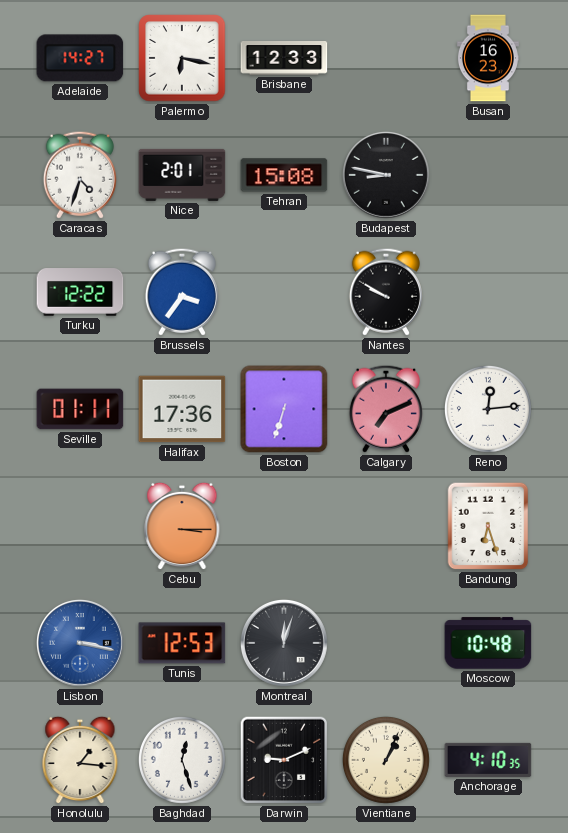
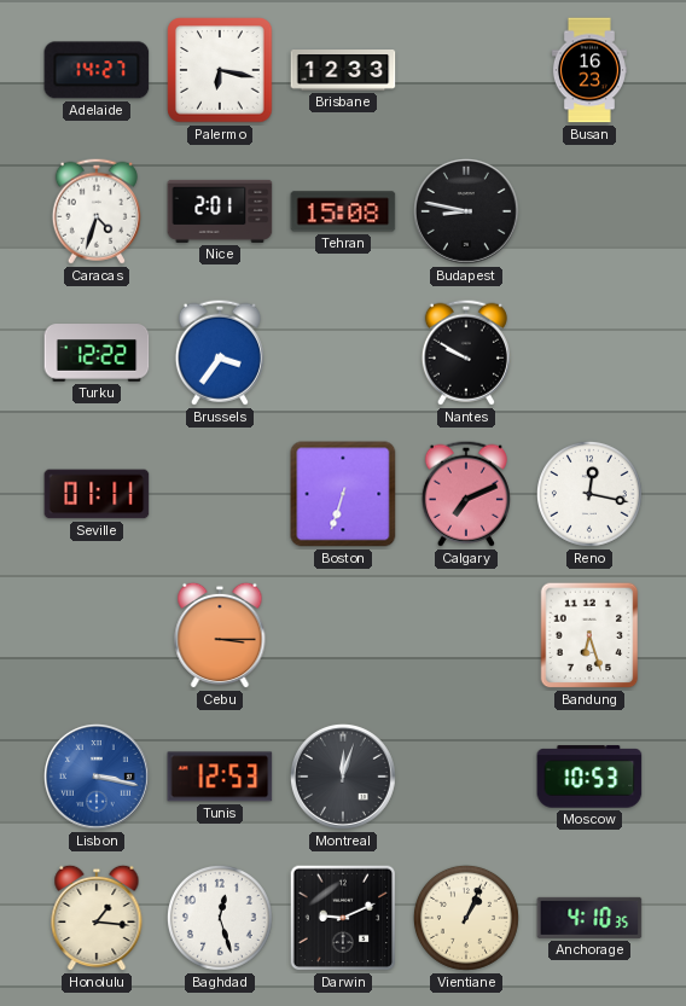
Halifax: 17:36 -> none (182, 409)
Reno: 12:14 -> 12:17 (589, 494)
Moscow: 10:48 -> 10:53 (589, 777)
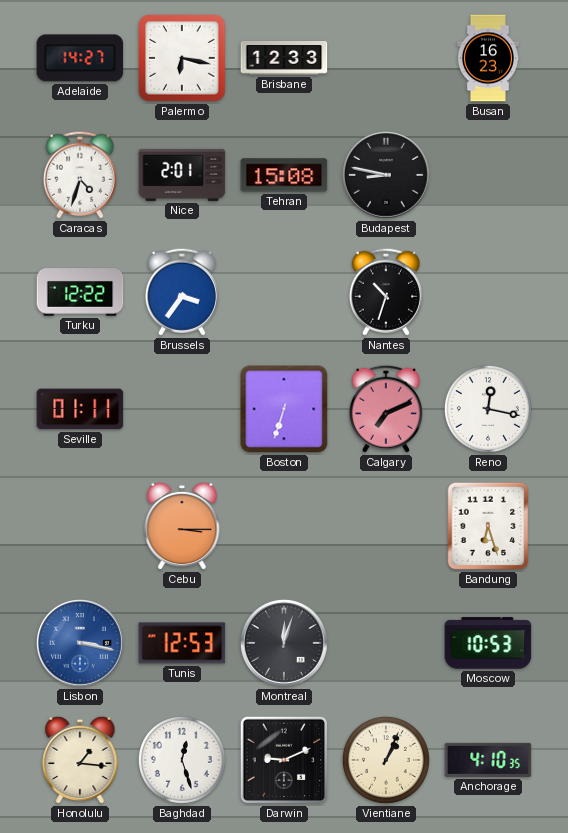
Nantes: 9:50 -> 10:33 (386, 292)
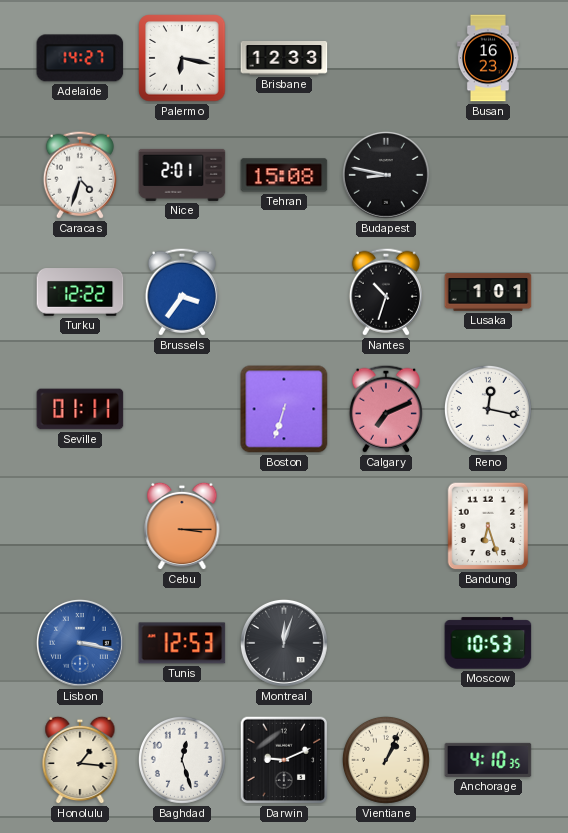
Lusaka: none -> 1:01 (488, 292)
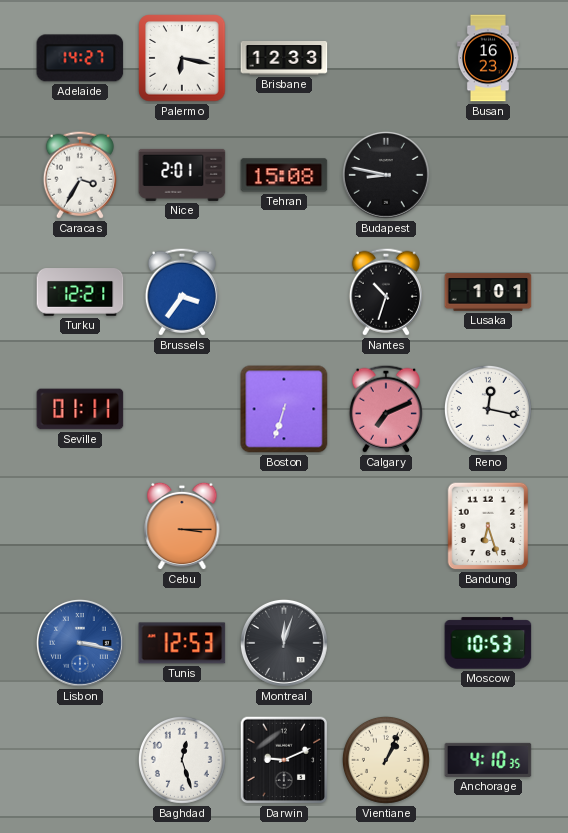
Caracas: 4:33 -> 3:35 (80, 175)
Turku: 12:22 -> 12:21 (80, 292)
Honolulu: 1:16 -> none (80, 760)
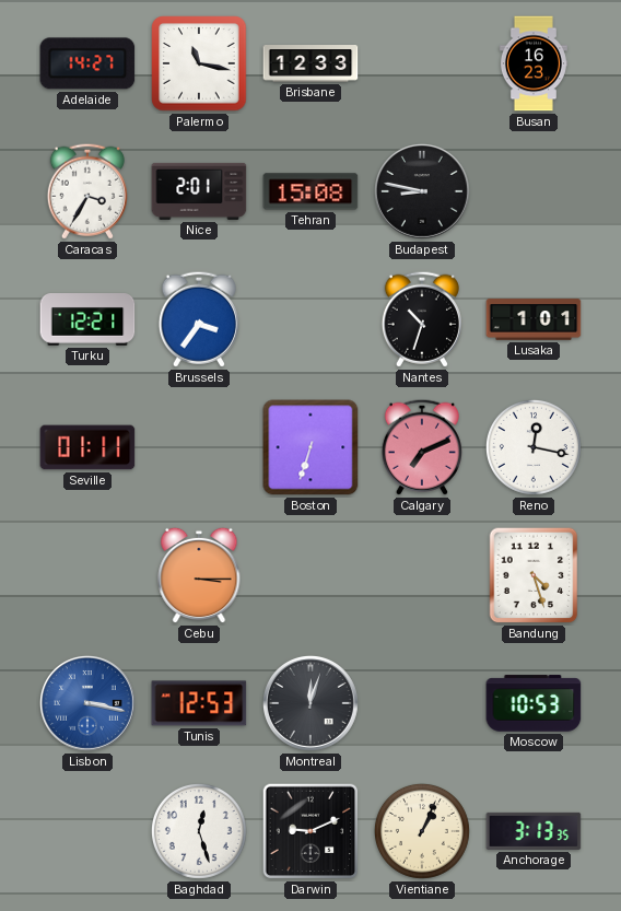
Palermo: 6:17 -> 11:17 (199, 63)
Bandung: 6:27 -> 4:27 (534, 575)
Anchorage: 4:10 -> 3:13 (534, 831)
